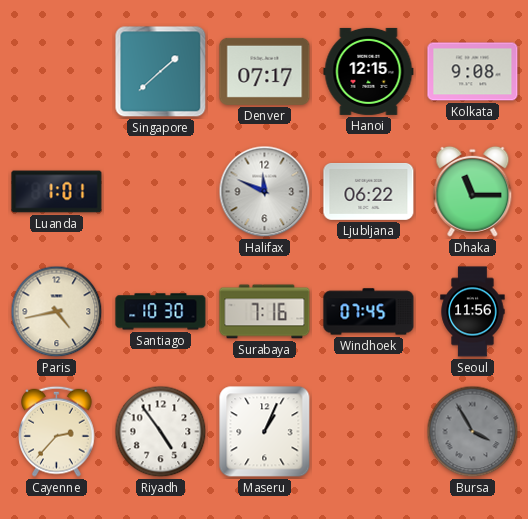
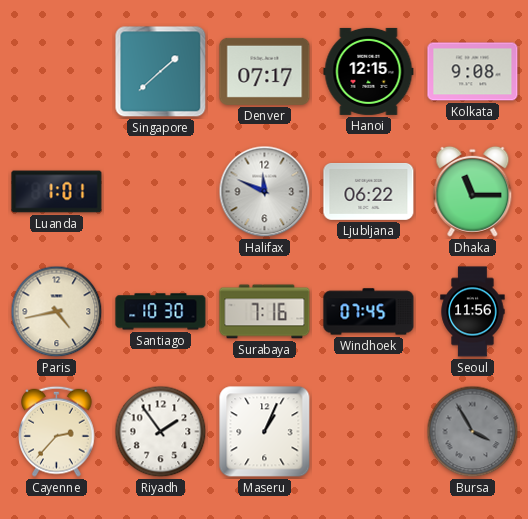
Riyadh: 4:54 -> 1:54 (161, 432)
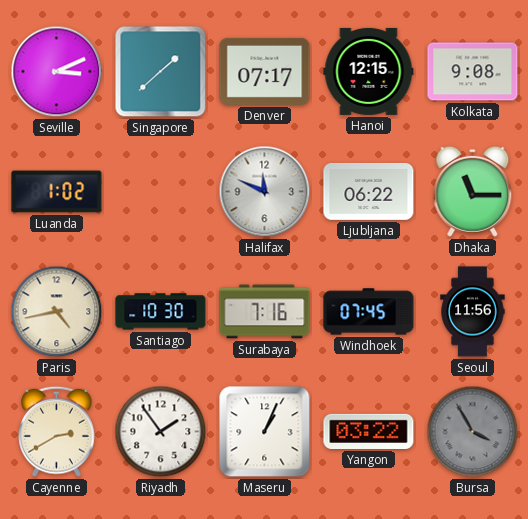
Seville: none -> 3:11 (57, 72)
Luanda: 1:01 -> 1:02 (57, 192)
Cayenne: 2:37 -> 2:40 (57, 431)
Yangon: none -> 03:22 (369, 431)
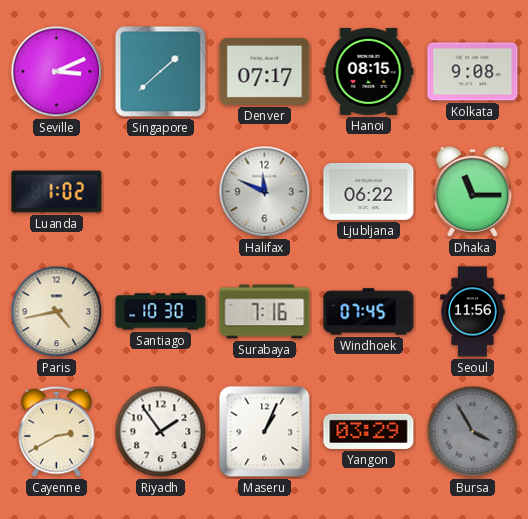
Hanoi: 12:15 -> 08:15 (369, 71)
Yangon: 03:22 -> 03:29 (369, 431)
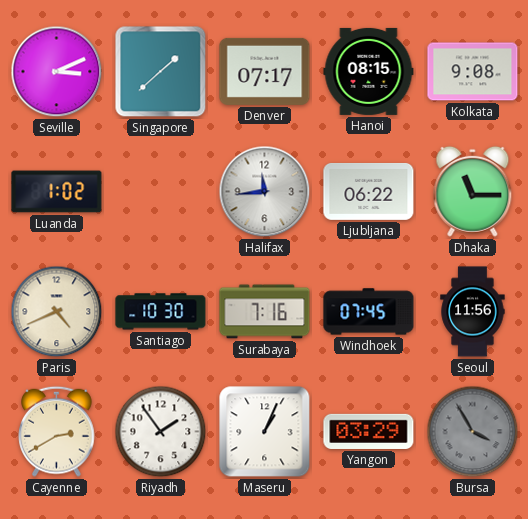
Halifax: 11:49 -> 11:44 (265, 192)
Paris: 4:43 -> 4:41 (57, 312)
